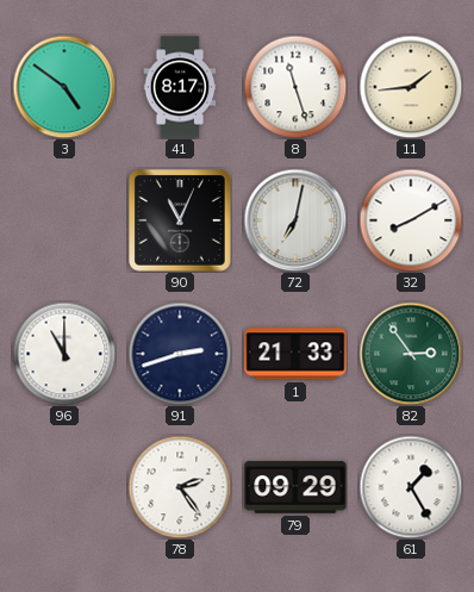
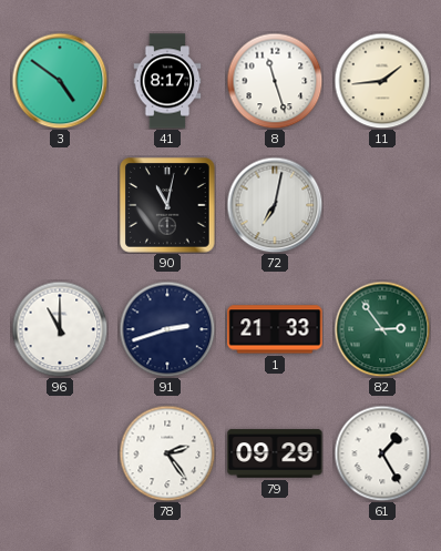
90: 11:04 -> 11:02 (167, 205)
32: 8:10 -> none (411, 220)
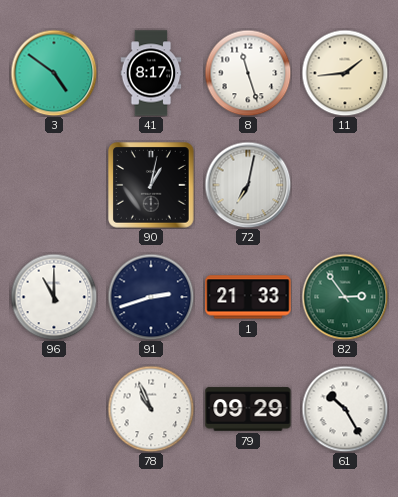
90: 11:02 -> 1:02 (151, 185)
78: 2:24 -> 10:56 (151, 409)
61: 1:25 -> 10:25 (345, 409)
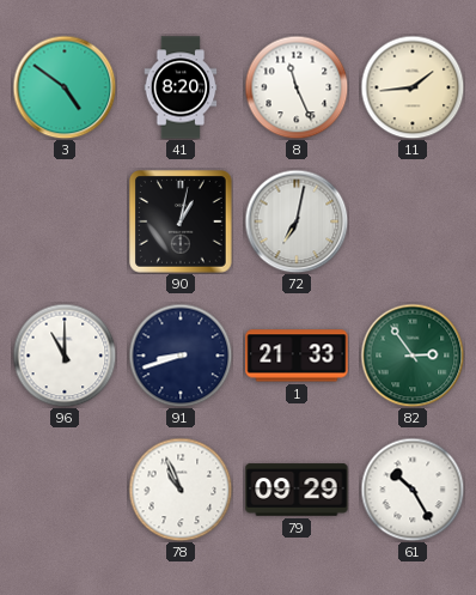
41: 8:17 -> 8:20 (181, 87)
8: 11:27 -> 11:26 (297, 87)
91: 2:42 -> 8:42 (181, 356)
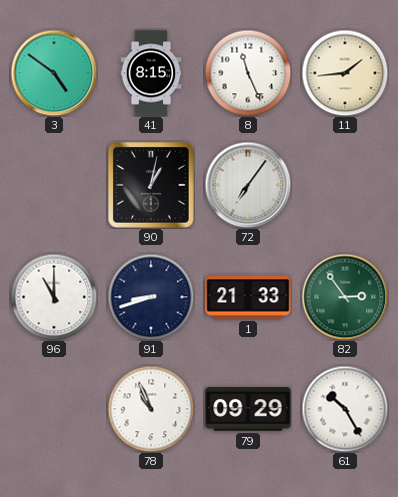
41: 8:20 -> 8:15 (151, 73)
72: 7:02 -> 7:06 (248, 185)
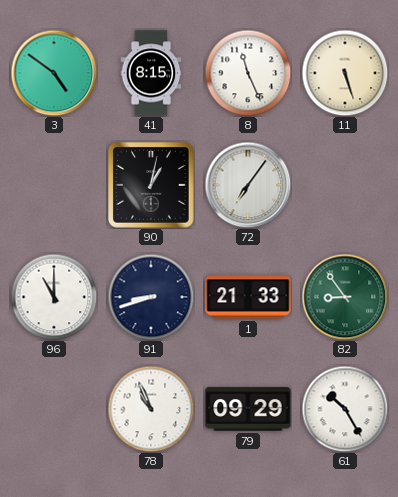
11: 1:44 -> 5:27 (345, 73)
82: 2:54 -> 8:54 (345, 297)
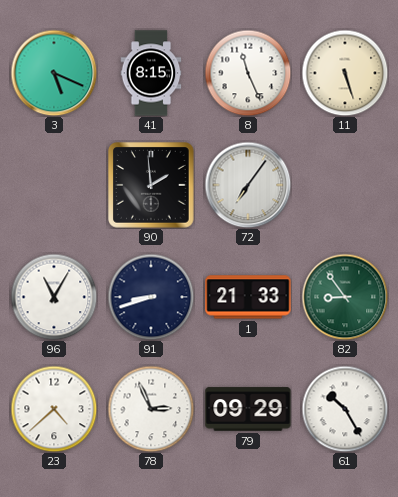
3: 4:51 -> 5:19 (54, 73)
90: 1:02 -> 1:59 (151, 185)
96: 11:00 -> 11:05 (54, 297)
23: none -> 4:38 (54, 409)
78: 10:56 -> 2:56 (151, 409)
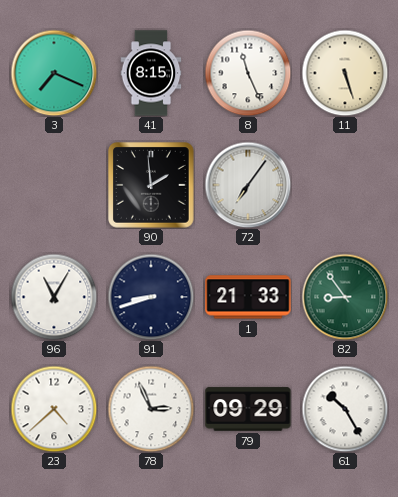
3: 5:19 -> 7:19 (54, 73)
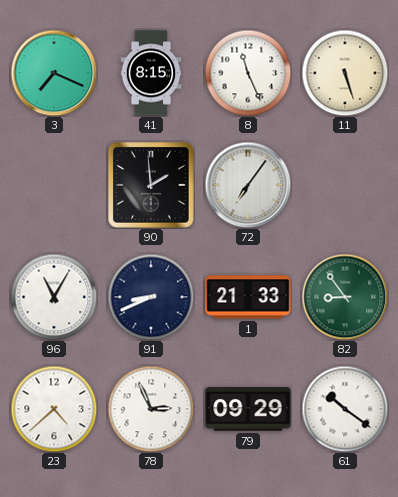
91: 8:42 -> 8:41 (151, 297)
61: 10:25 -> 10:21 (345, 409)
